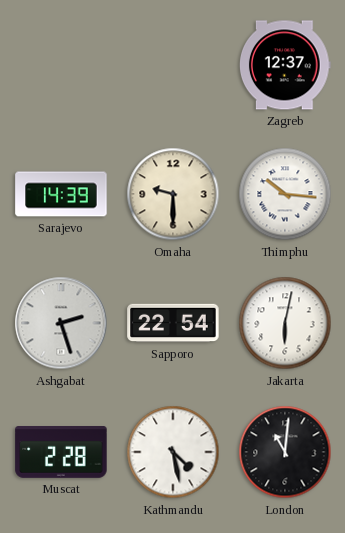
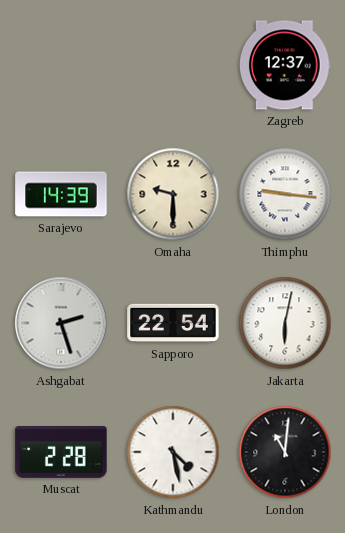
Thimphu: 10:16 -> 9:16 (285, 194)
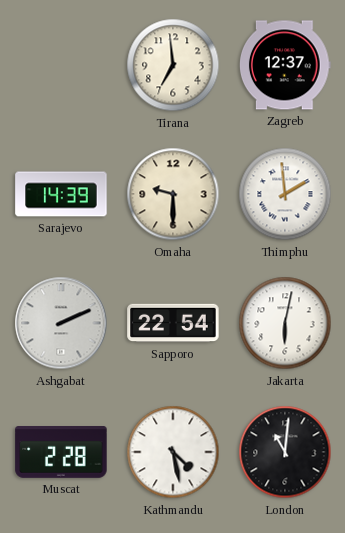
Tirana: none -> 6:59 (173, 65)
Thimphu: 9:16 -> 1:59 (285, 194)
Ashgabat: 2:27 -> 2:11 (61, 323)
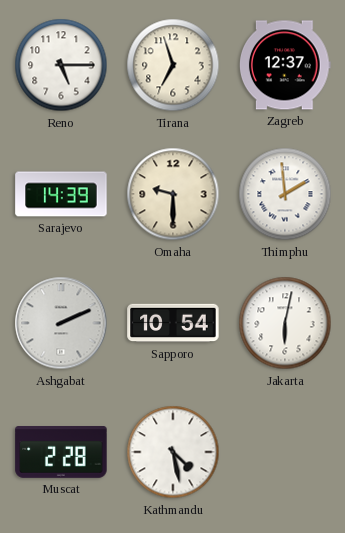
Reno: none -> 5:15 (61, 65)
Tirana: 6:59 -> 6:57 (173, 65)
Sapporo: 22:54 -> 10:54 (173, 323)
London: 11:01 -> none (285, 452)
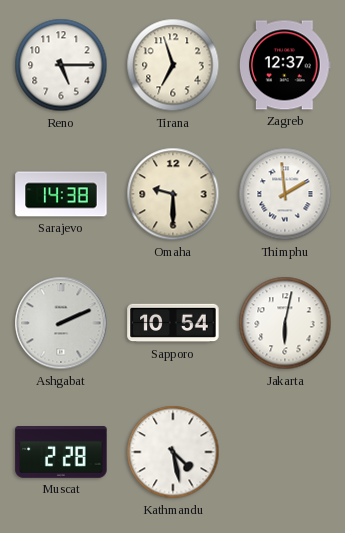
Sarajevo: 14:39 -> 14:38 (61, 194)
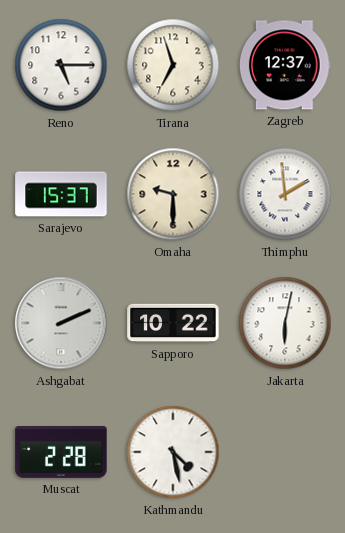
Sarajevo: 14:38 -> 15:37 (61, 194)
Sapporo: 10:54 -> 10:22 (173, 323)
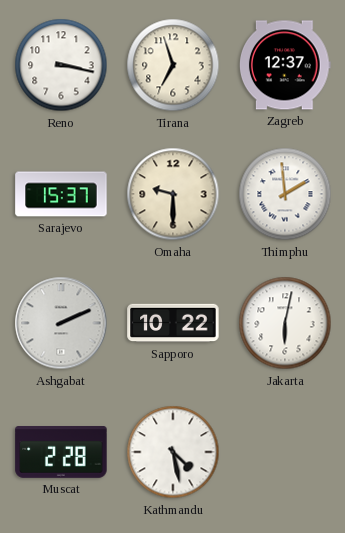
Reno: 5:15 -> 3:17 (61, 65)
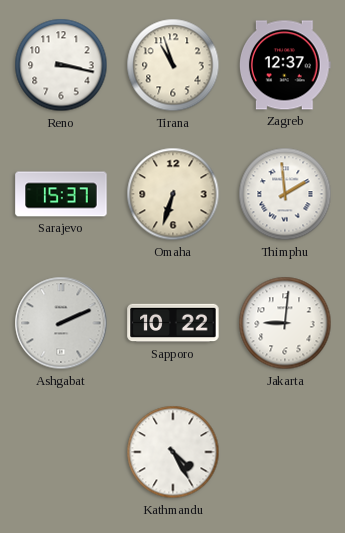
Tirana: 6:57 -> 10:57 (173, 65)
Omaha: 9:30 -> 6:33 (173, 194)
Jakarta: 6:02 -> 9:01 (285, 323)
Muscat: 2:28 -> none (61, 453)
Kathmandu: 4:28 -> 4:25 (173, 452)
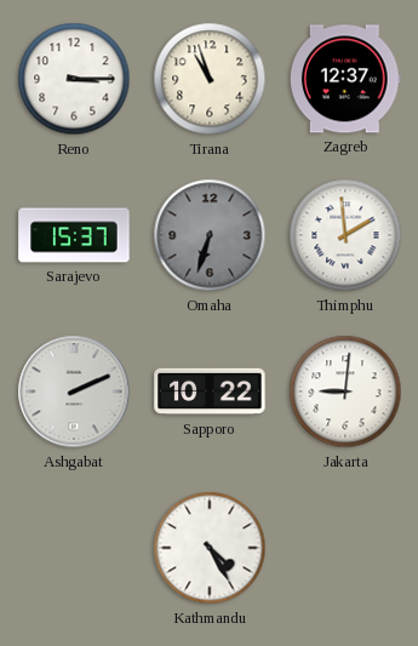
Reno: 3:17 -> 3:15 (74, 79)
Omaha dial: cream -> grey (210, 235)
